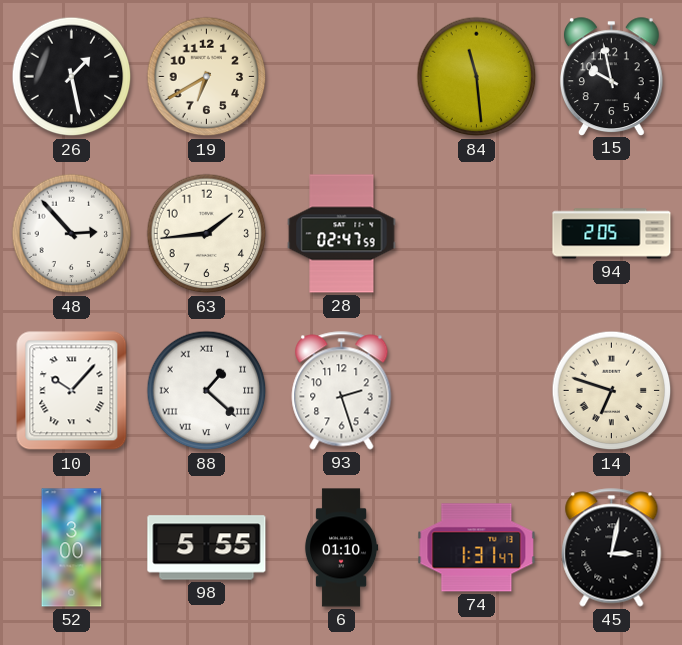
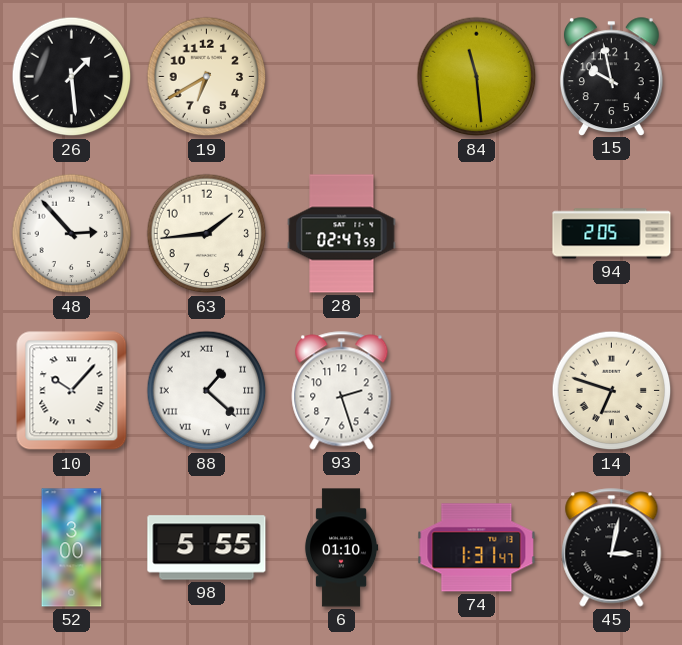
26: 1:28 -> 1:29 (72, 77)
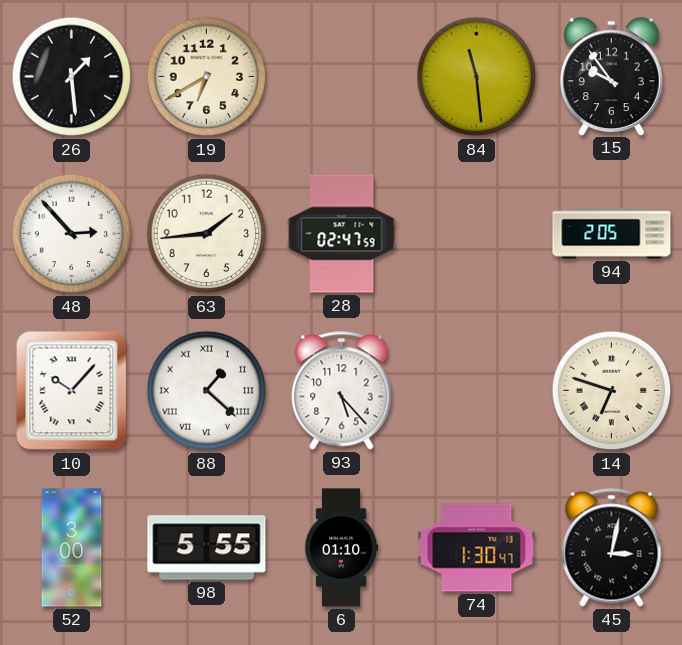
15: 9:58 -> 9:54 (611, 76)
93: 2:27 -> 5:23 (342, 391)
74: 1:31 -> 1:30 (477, 548)
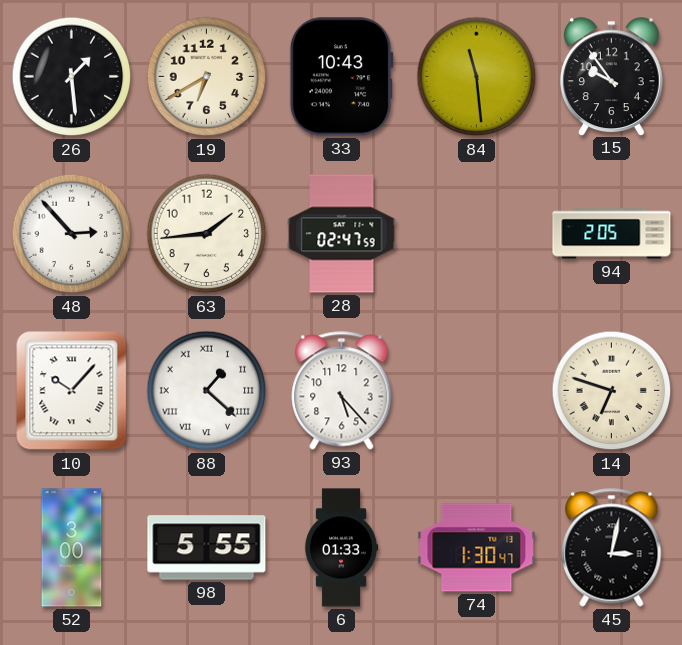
33: none -> 10:43 (341, 77)
6: 01:10 -> 01:33 (341, 548)
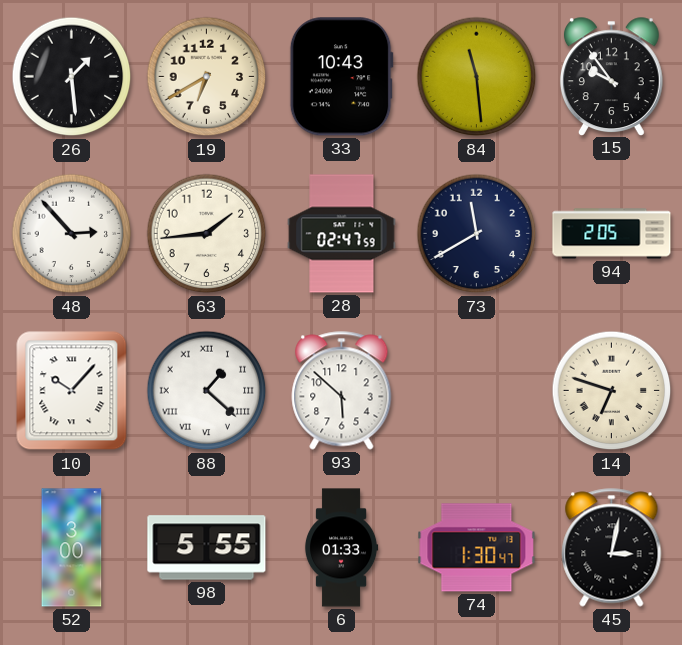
73: none -> 11:40 (477, 234)
93: 5:23 -> 5:52 (342, 391)
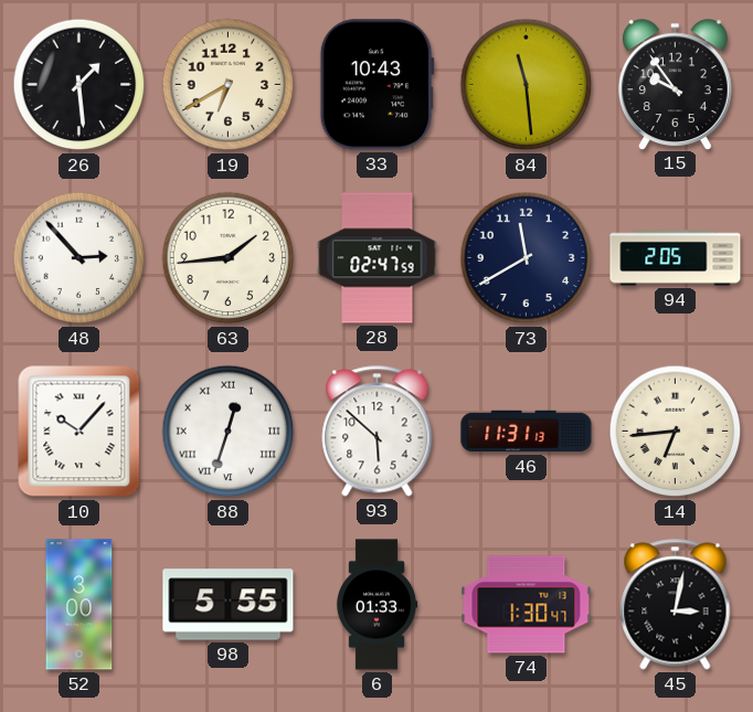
88: 1:22 -> 12:33 (229, 432)
46: none -> 11:31 (527, 432)
14: 6:48 -> 6:44 (676, 432)
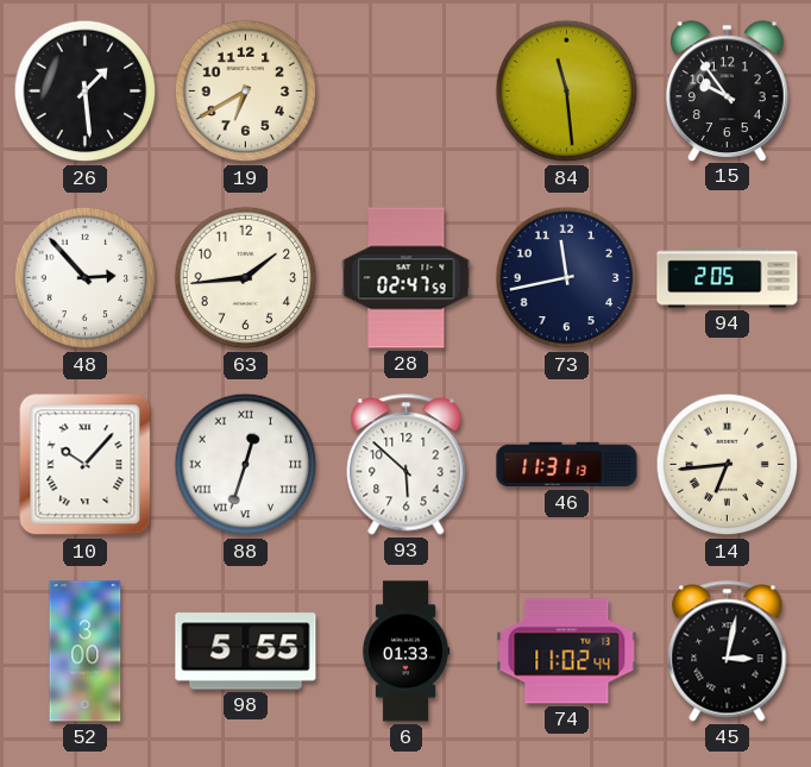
33: 10:43 -> none (376, 85)
73: 11:40 -> 11:43 (567, 278)
74: 1:30 -> 11:02 (567, 652)
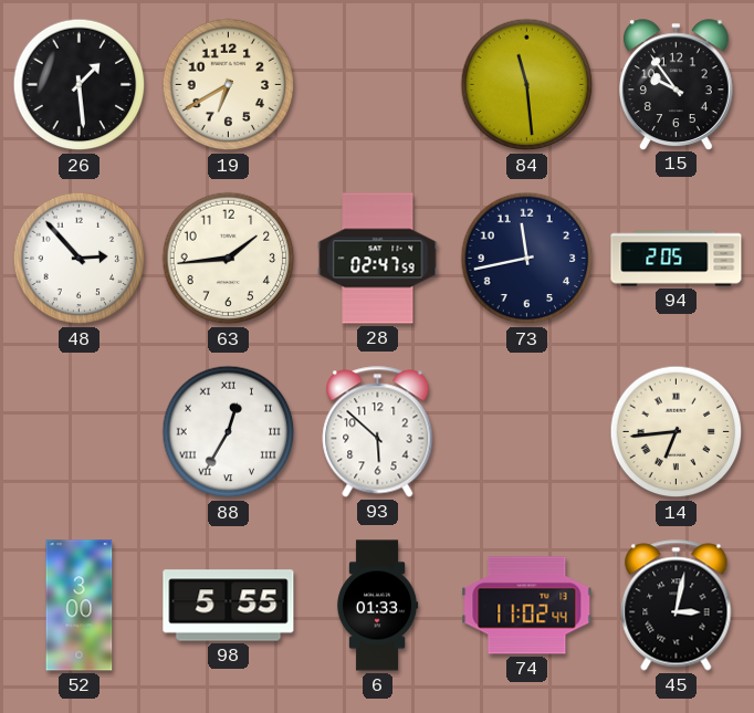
10: 10:07 -> none (86, 465)
88: 12:33 -> 12:35 (229, 432)
46: 11:31 -> none (567, 465)
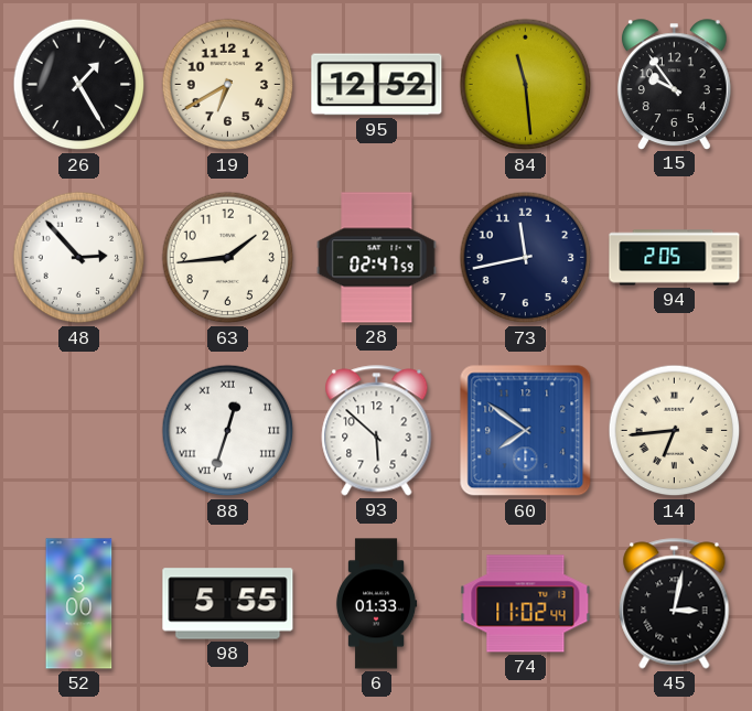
26: 1:29 -> 1:25 (79, 85)
95: none -> 12:52 (377, 85)
88: 12:35 -> 12:33 (228, 431)
60: none -> 7:51 (526, 431)
